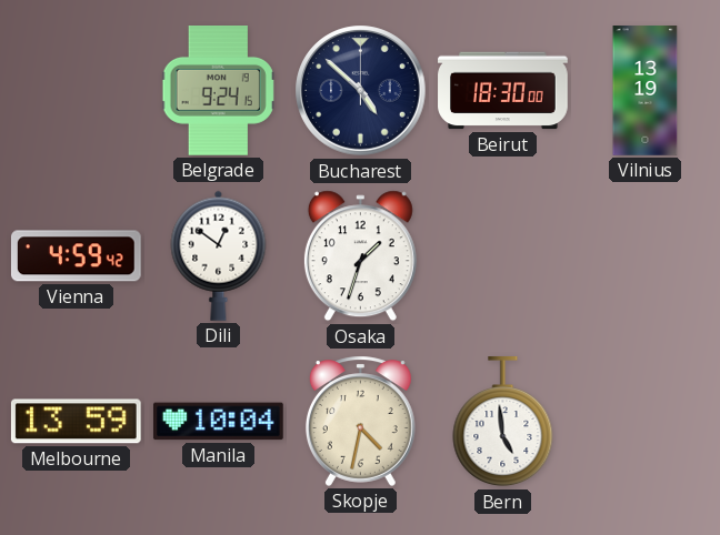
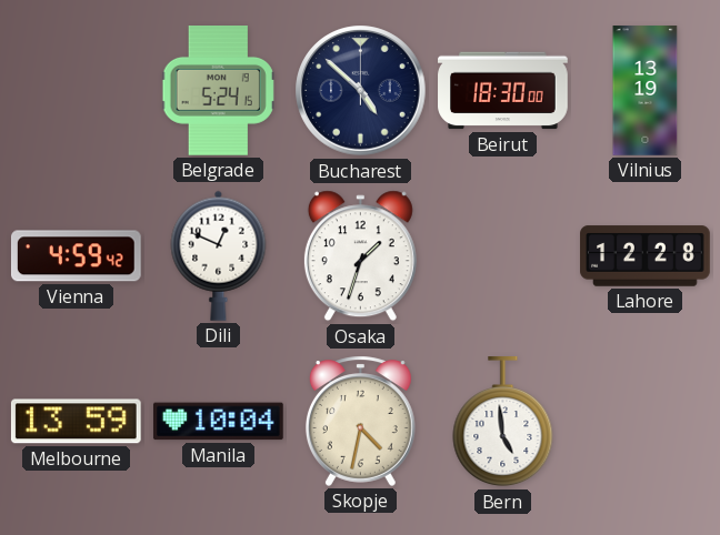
Belgrade: 9:24 -> 5:24 (218, 91)
Dili: 12:51 -> 12:49 (219, 255)
Lahore: none -> 12:28 (646, 256)
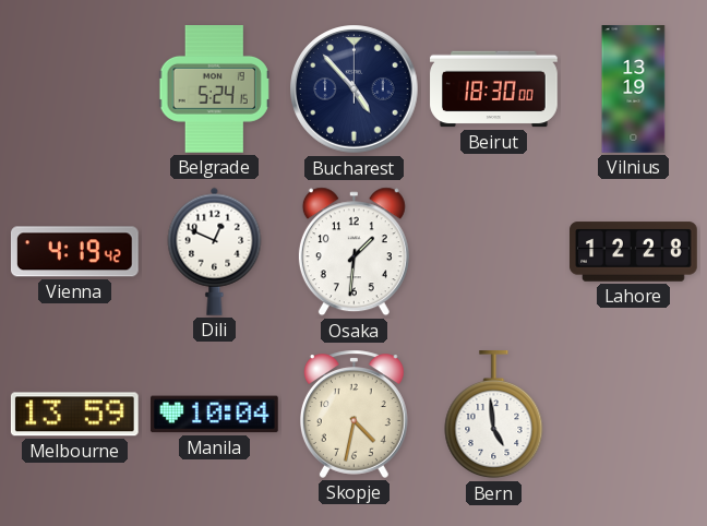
Bucharest: 4:52 -> 4:53 (355, 89)
Vienna: 4:59 -> 4:19 (74, 252)
Osaka: 1:33 -> 1:31 (353, 252)
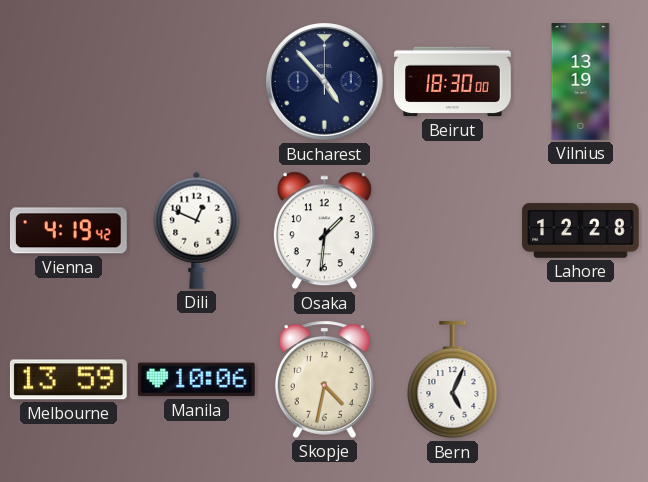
Belgrade: 5:24 -> none (214, 89)
Manila: 10:04 -> 10:06 (197, 380)
Bern: 4:59 -> 5:04 (453, 381)
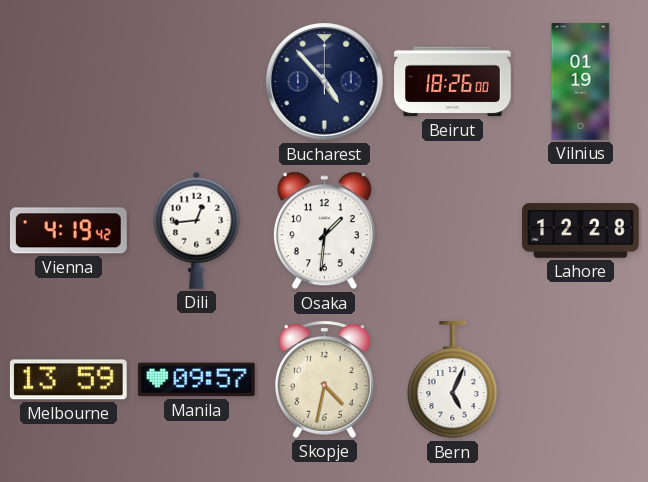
Beirut: 18:30 -> 18:26 (453, 82)
Vilnius: 13:19 -> 01:19 (581, 82)
Dili: 12:49 -> 12:44 (197, 230)
Manila: 10:06 -> 09:57 (197, 380)
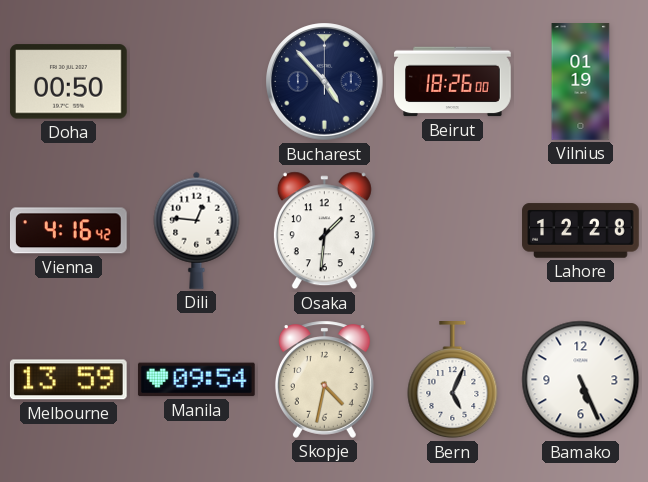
Doha: none -> 00:50 (69, 82)
Vienna: 4:19 -> 4:16 (68, 231)
Dili: 12:44 -> 12:46 (197, 230)
Manila: 09:57 -> 09:54 (197, 380)
Bamako: none -> 5:26 (581, 380)
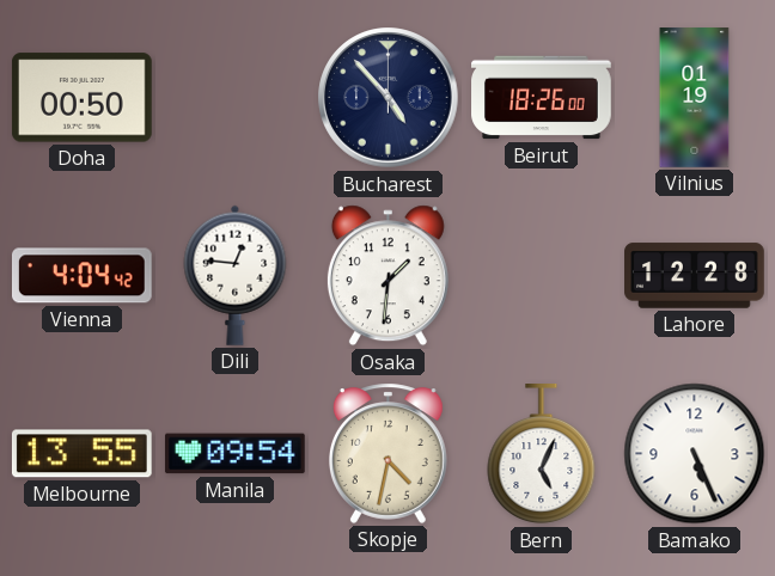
Vienna: 4:16 -> 4:04 (81, 276)
Melbourne: 13:59 -> 13:55 (81, 454)
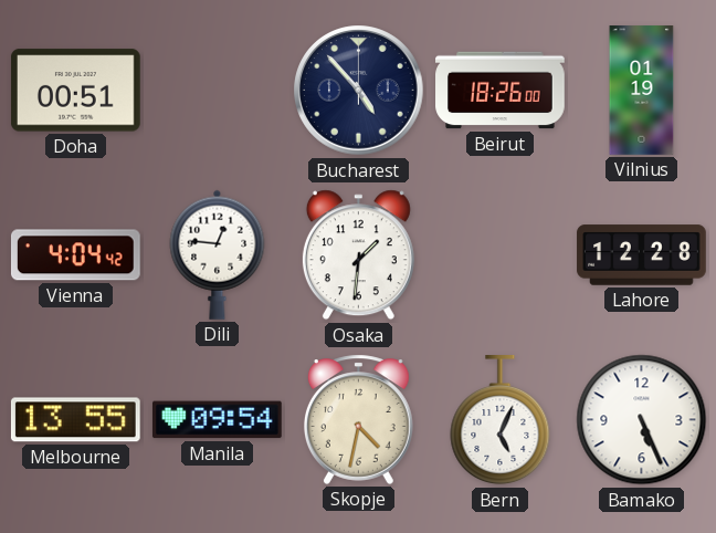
Doha: 00:50 -> 00:51 (76, 91)
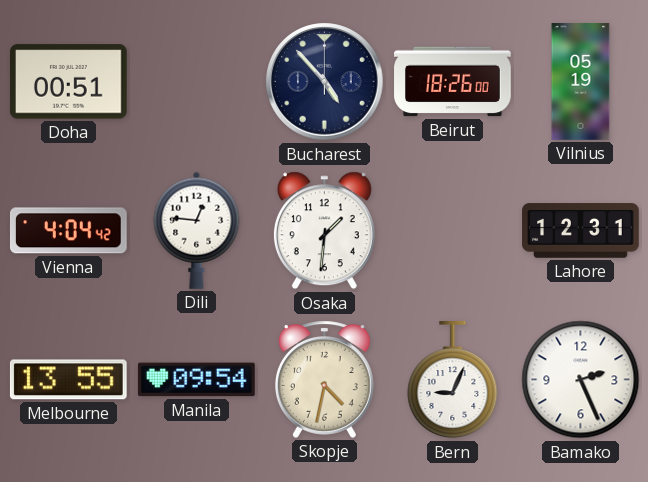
Vilnius: 01:19 -> 05:19 (581, 82)
Lahore: 12:28 -> 12:31 (581, 231)
Bern: 5:04 -> 9:04 (453, 381)
Bamako: 5:26 -> 2:26 (581, 380)
